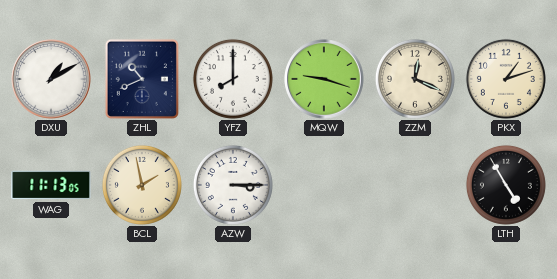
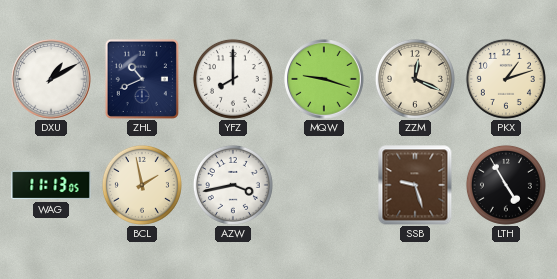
AZW: 3:15 -> 3:43 (233, 185)
SSB: none -> 9:27 (415, 185)
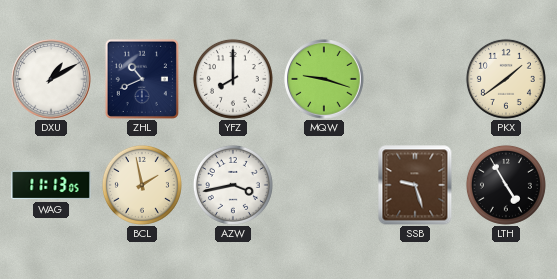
ZZM: 12:19 -> none (415, 79)
PKX: 1:12 -> 1:39 (506, 79)
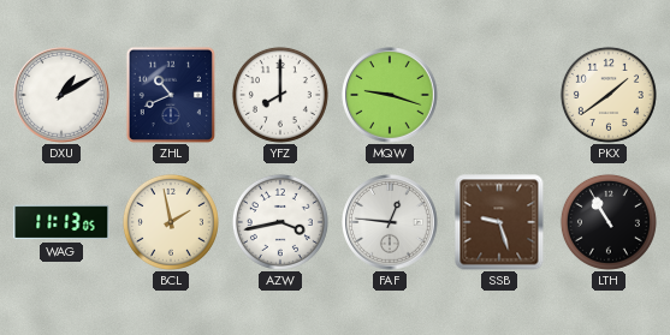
FAF: none -> 12:46 (390, 222)
LTH: 4:55 -> 10:55 (609, 222)
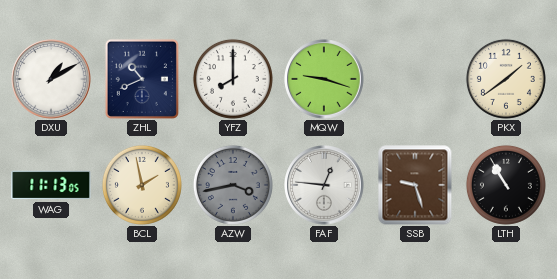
AZW dial: white -> grey (233, 185)
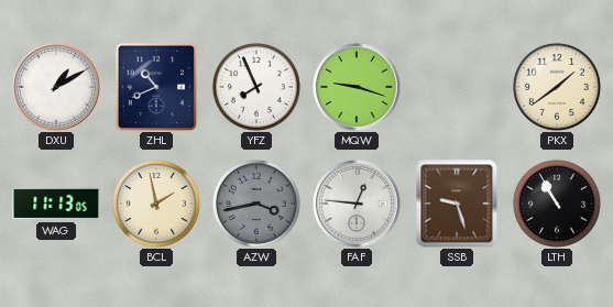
YFZ: 8:00 -> 7:56 (256, 87)
